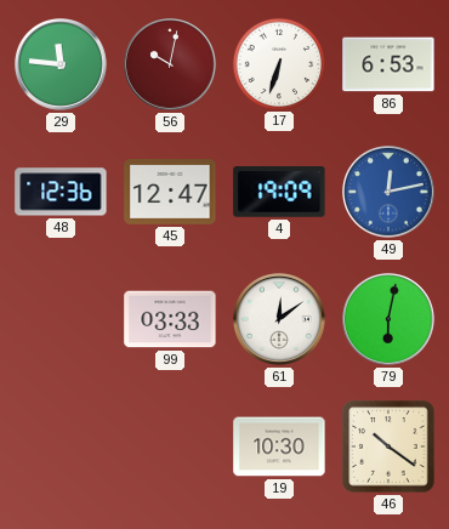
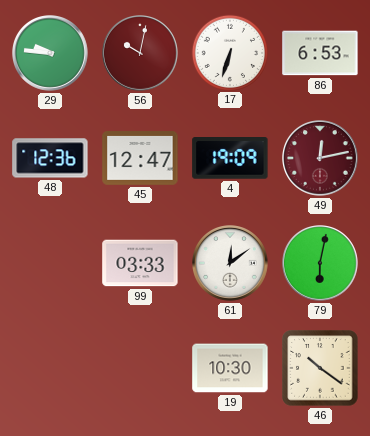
29: 11:46 -> 9:46 (51, 54)
49 dial: blue -> burgundy (321, 159)
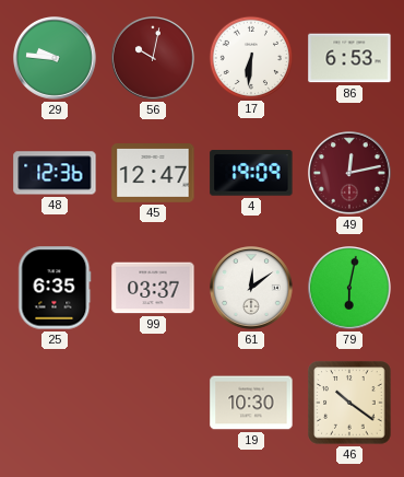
17: 6:33 -> 6:31 (250, 57)
25: none -> 6:35 (55, 288)
99: 03:33 -> 03:37 (153, 288)
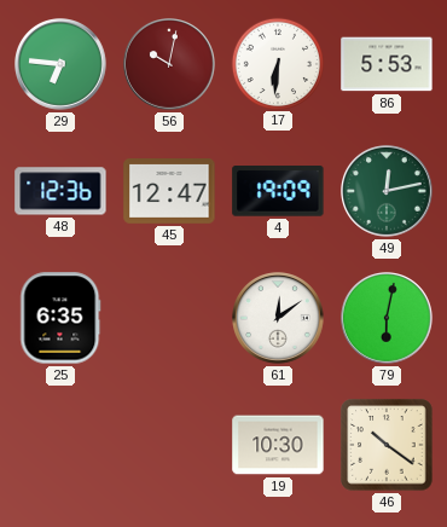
29: 9:46 -> 6:46 (62, 65)
86: 6:53 -> 5:53 (387, 64)
49 dial: burgundy -> green (388, 192)
99: 03:37 -> none (153, 288)
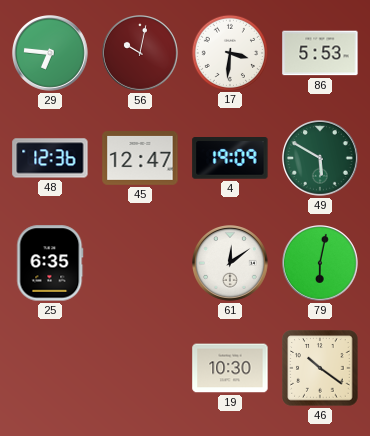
17: 6:31 -> 3:31 (229, 52)
49: 12:13 -> 5:50 (321, 159)
